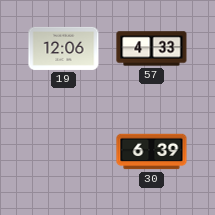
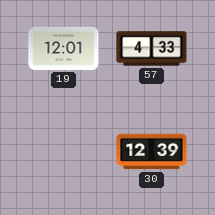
19: 12:06 -> 12:01 (64, 48)
30: 6:39 -> 12:39 (152, 152)
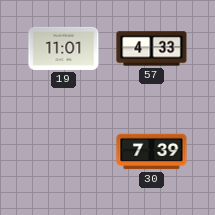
19: 12:01 -> 11:01 (64, 48)
30: 12:39 -> 7:39 (152, 152)
